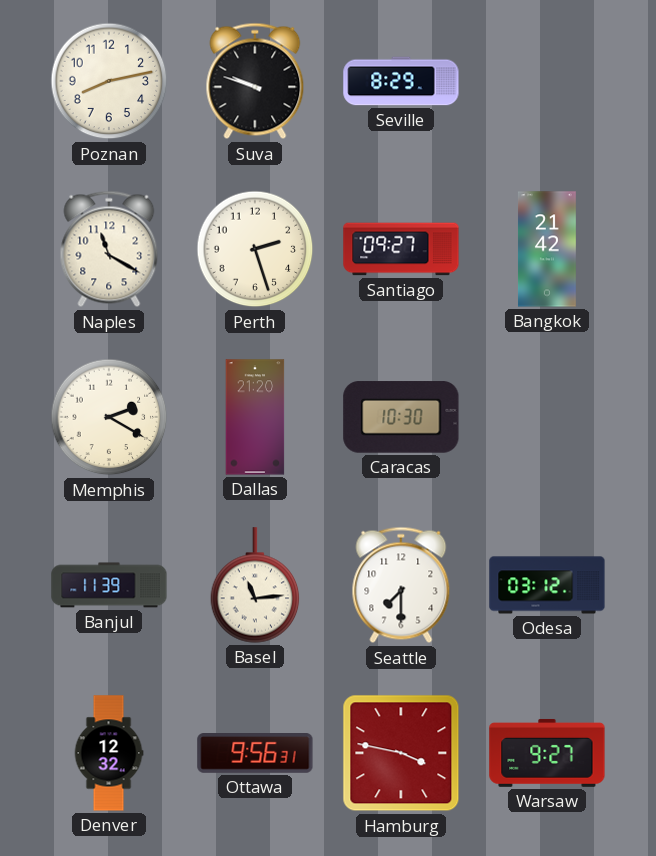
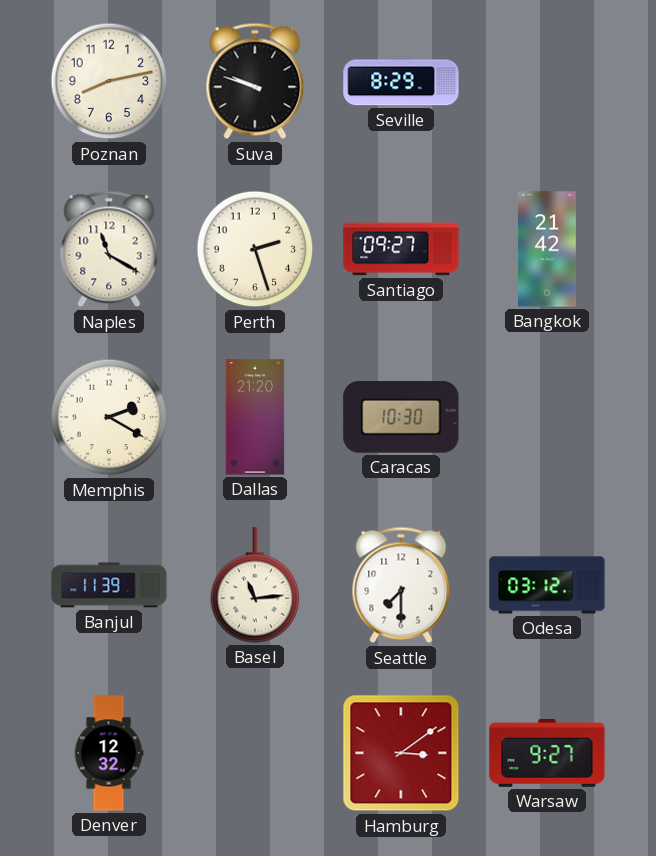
Ottawa: 9:56 -> none (255, 754)
Hamburg: 3:47 -> 3:09 (401, 753)
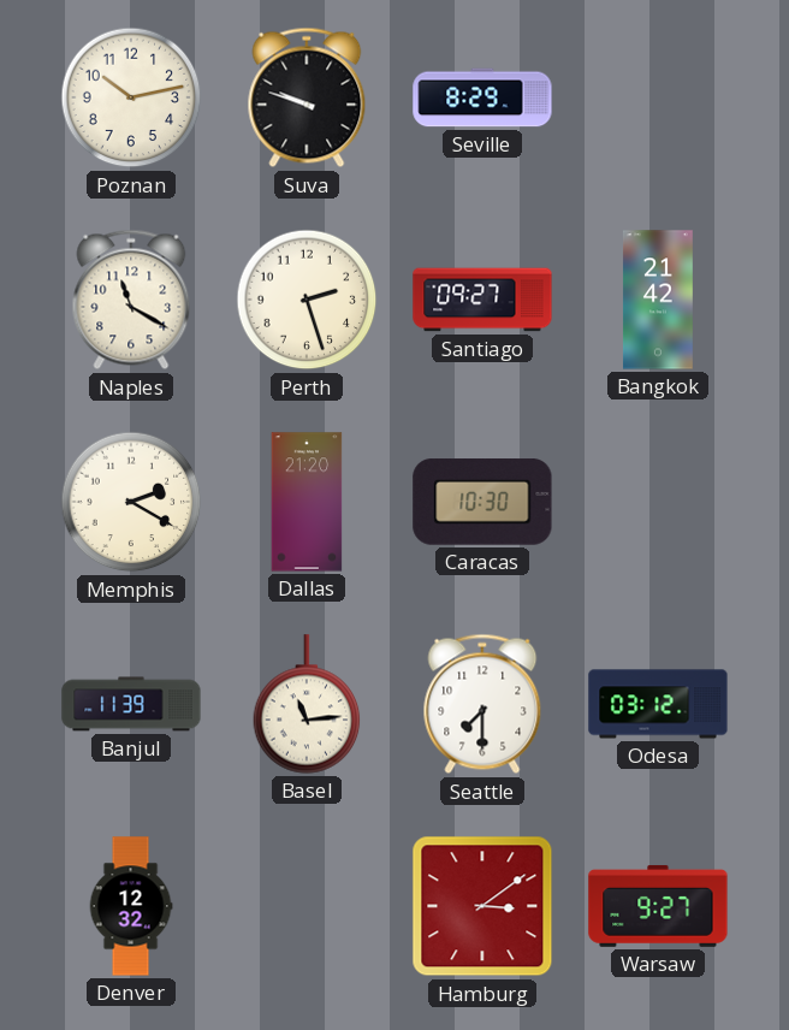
Poznan: 8:13 -> 10:13 (131, 97)
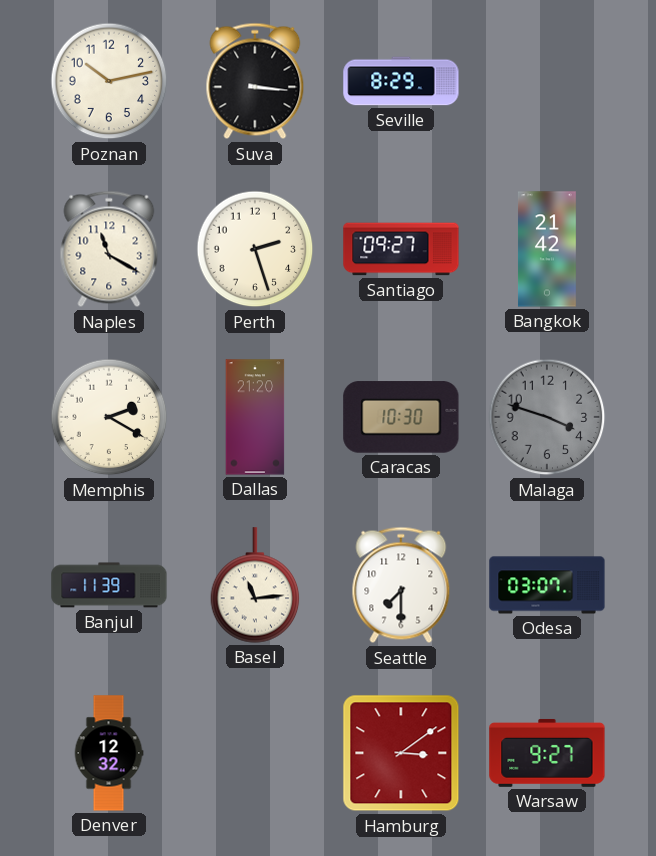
Suva: 9:48 -> 3:16 (255, 81)
Malaga: none -> 3:48 (547, 417)
Odesa: 03:12 -> 03:07 (547, 585)
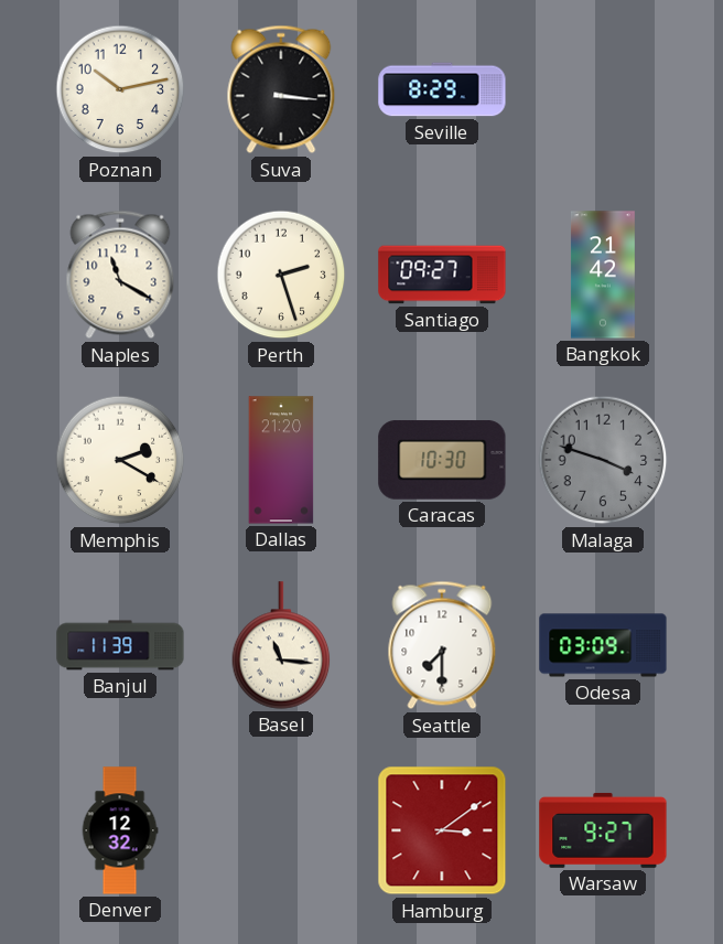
Basel: 11:14 -> 11:16 (281, 645)
Odesa: 03:07 -> 03:09 (603, 645)
